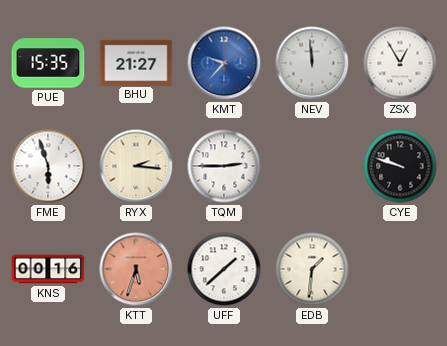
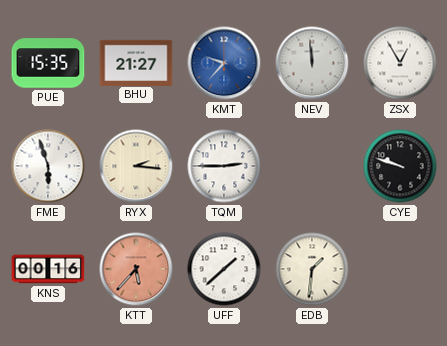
KTT: 5:33 -> 5:37 (136, 269)
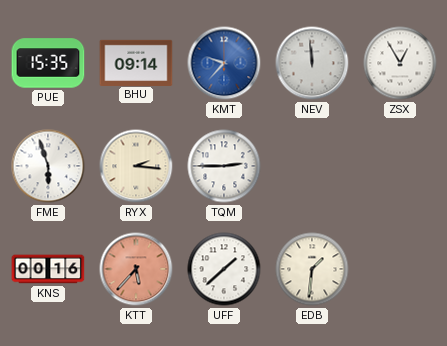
BHU: 21:27 -> 09:14 (136, 62)
CYE: 9:48 -> none (400, 166)
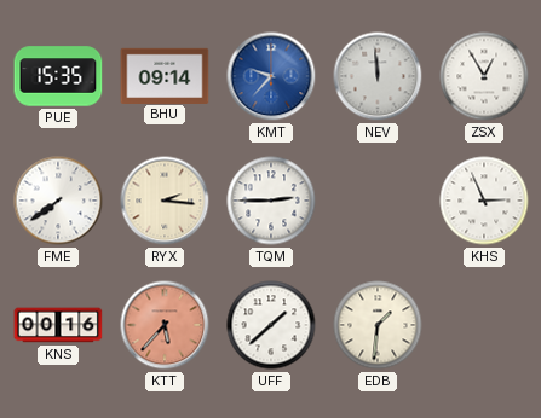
FME: 5:57 -> 7:39 (58, 201)
KHS: none -> 2:56 (484, 201)
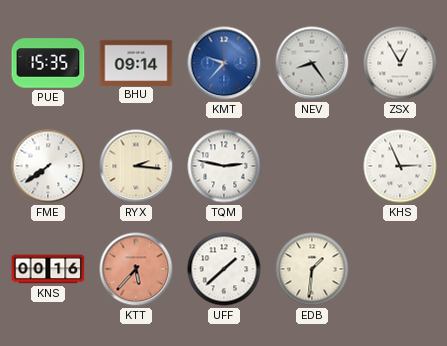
NEV: 11:59 -> 8:24 (312, 63)
TQM: 2:45 -> 2:47 (224, 166)
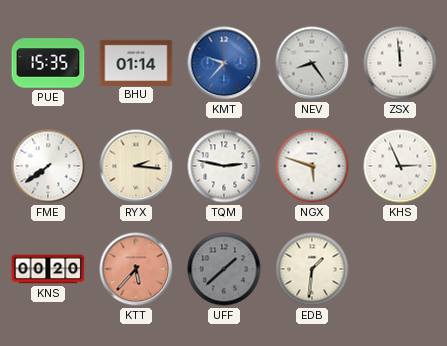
BHU: 09:14 -> 01:14 (136, 62)
ZSX: 12:55 -> 11:59 (400, 63)
NGX: none -> 5:48 (312, 166)
KNS: 00:16 -> 00:20 (48, 269)
UFF dial: white -> grey (224, 269)
